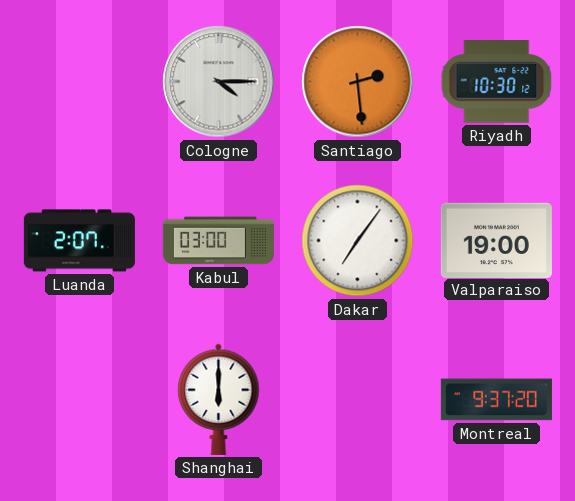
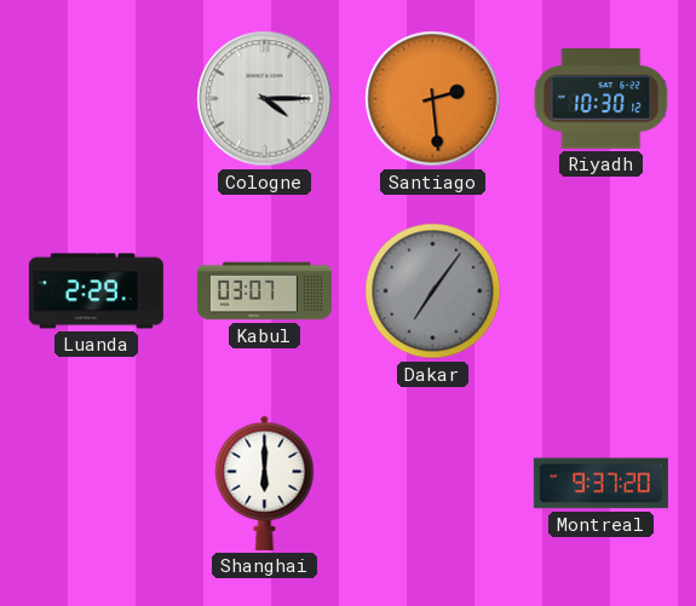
Luanda: 2:07 -> 2:29 (96, 292)
Kabul: 03:00 -> 03:07 (264, 292)
Dakar dial: white -> grey (433, 292)
Valparaiso: 19:00 -> none (496, 240)
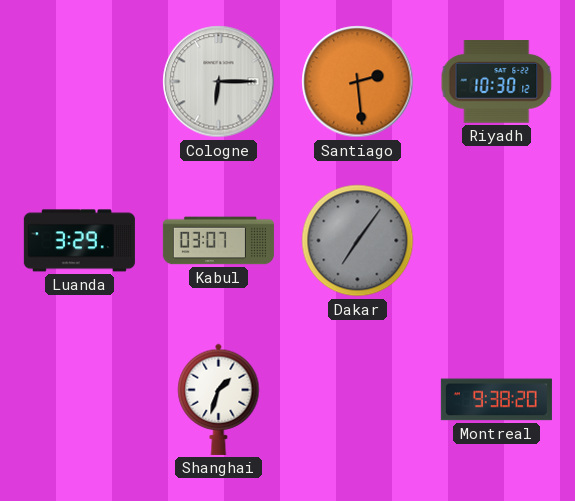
Cologne: 4:15 -> 6:15 (219, 82)
Luanda: 2:29 -> 3:29 (79, 241)
Shanghai: 6:00 -> 1:33 (219, 399)
Montreal: 9:37 -> 9:38 (496, 400)
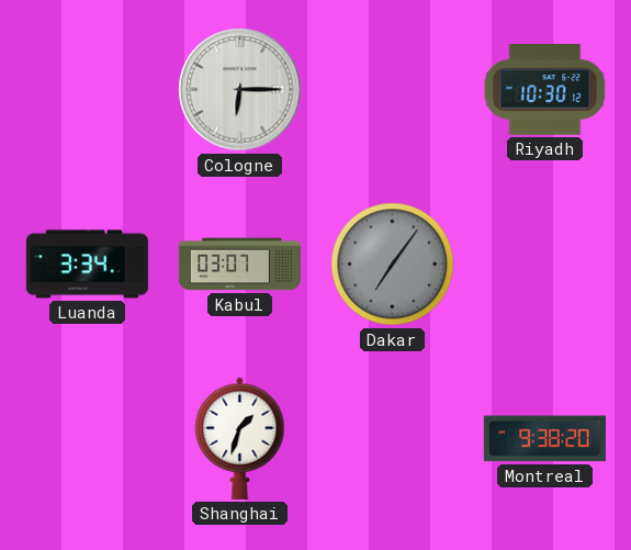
Santiago: 2:29 -> none (358, 82)
Luanda: 3:29 -> 3:34 (87, 265)
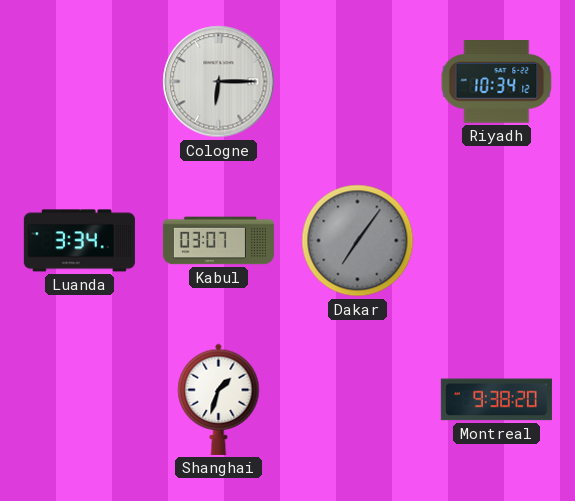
Riyadh: 10:30 -> 10:34 (497, 82)
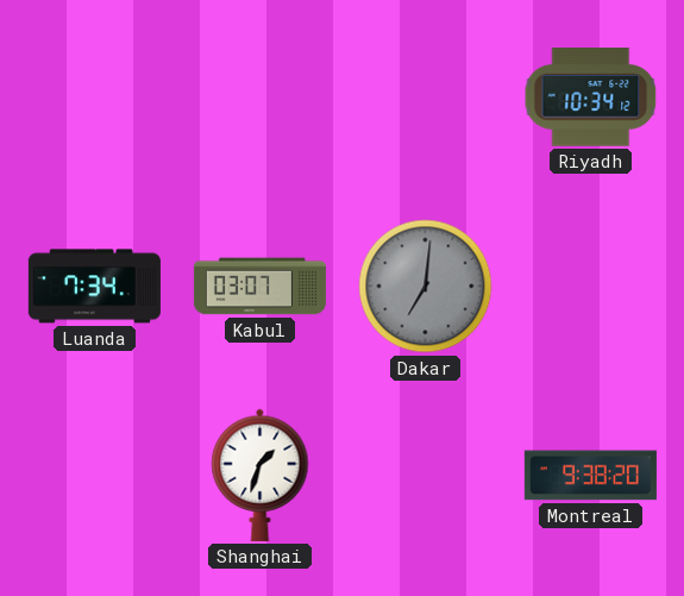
Cologne: 6:15 -> none (219, 82)
Luanda: 3:34 -> 7:34 (94, 287)
Dakar: 7:06 -> 7:01 (426, 287)
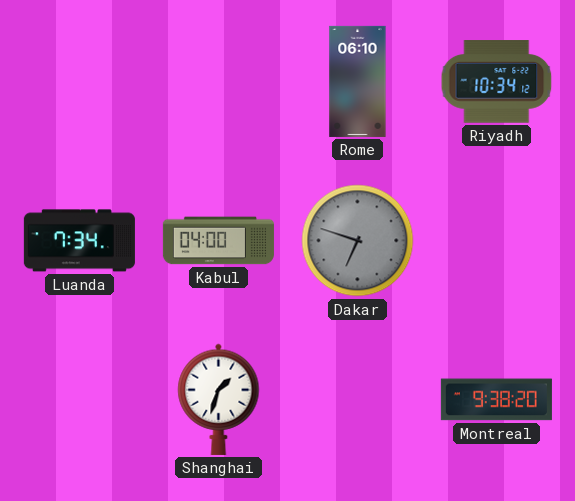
Rome: none -> 06:10 (358, 81)
Kabul: 03:07 -> 04:00 (218, 241)
Dakar: 7:01 -> 6:48 (358, 241)
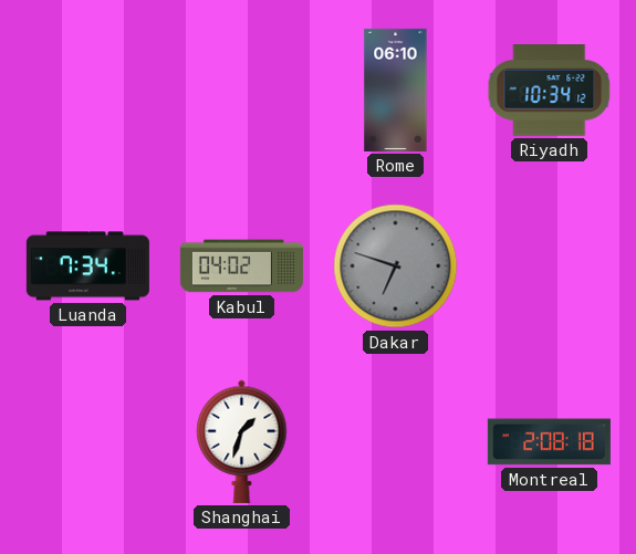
Kabul: 04:00 -> 04:02 (241, 266)
Montreal: 9:38 -> 2:08 (549, 442)
